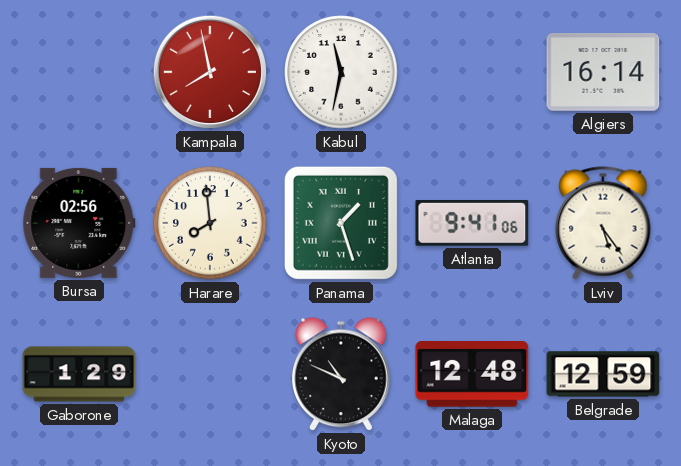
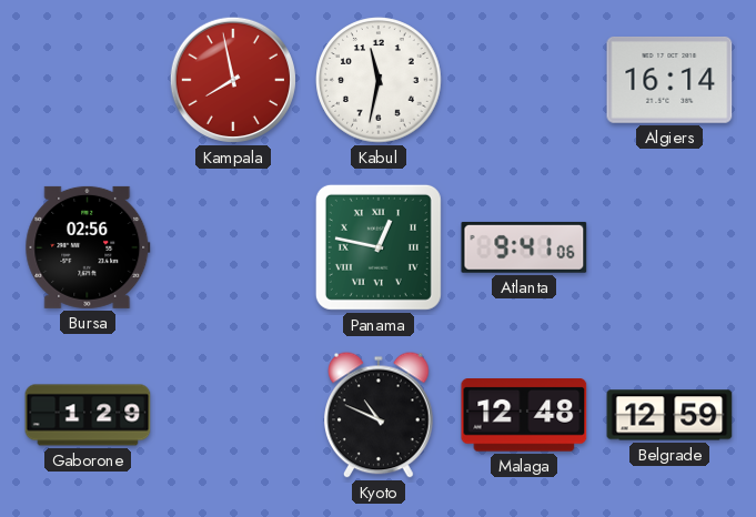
Harare: 7:59 -> none (210, 223)
Panama: 1:27 -> 12:47 (379, 247)
Lviv: 5:24 -> none (603, 223)
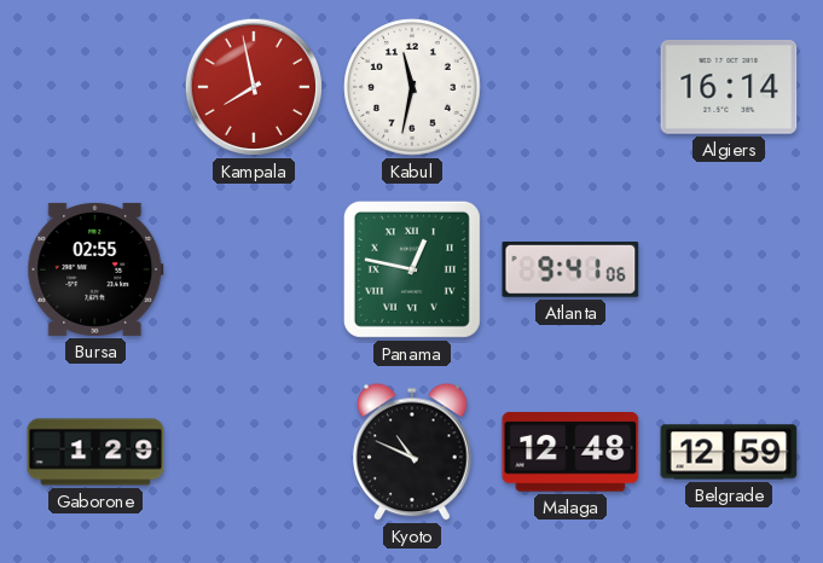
Bursa: 02:56 -> 02:55 (95, 269)
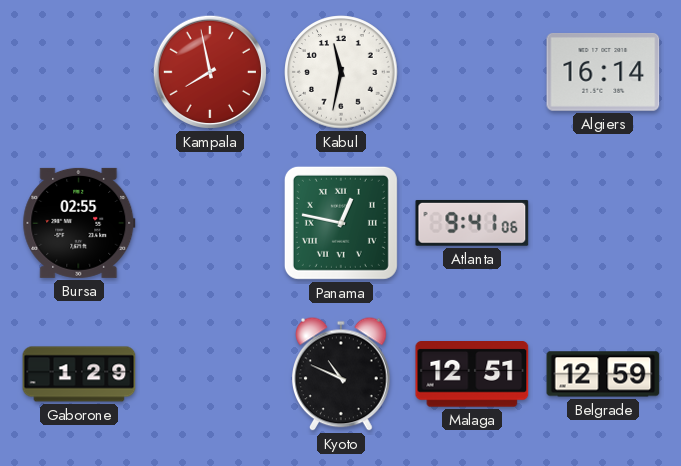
Malaga: 12:48 -> 12:51 (472, 375)
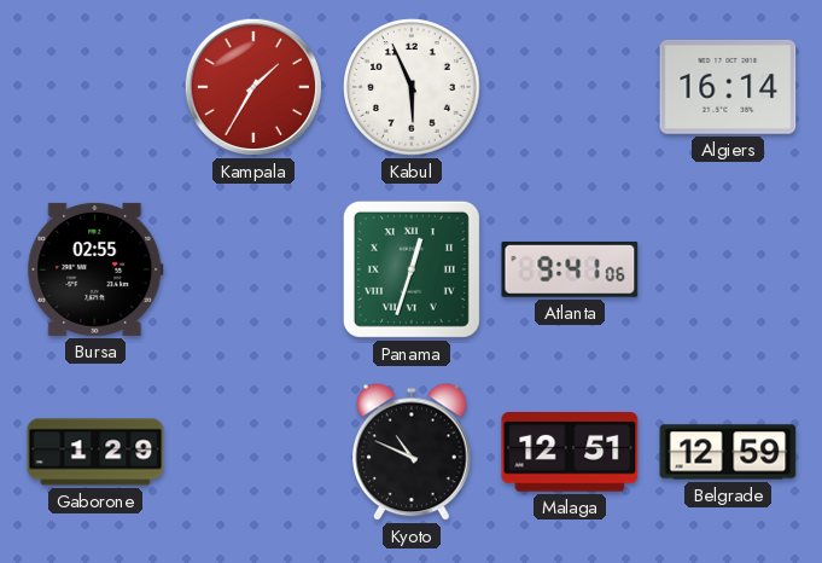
Kampala: 7:58 -> 1:35 (253, 87)
Kabul: 11:32 -> 5:56 (412, 87)
Panama: 12:47 -> 12:33 (412, 269)
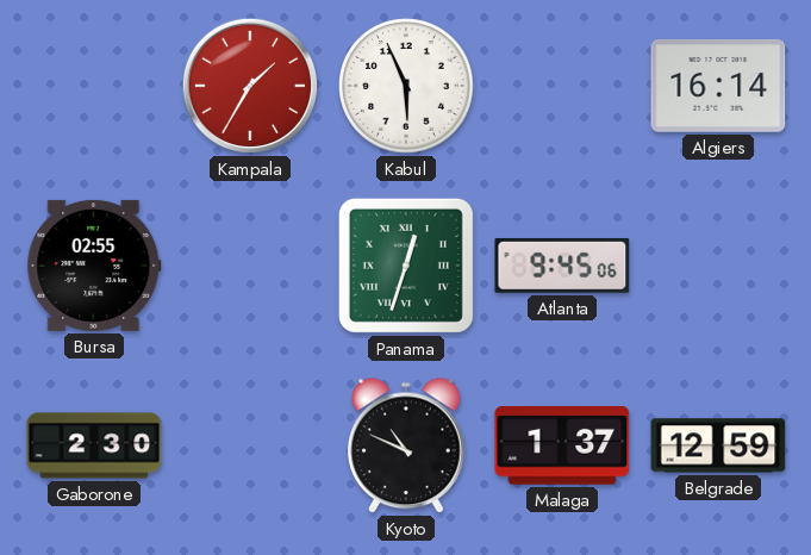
Atlanta: 9:41 -> 9:45 (562, 266)
Gaborone: 1:29 -> 2:30 (94, 445)
Malaga: 12:51 -> 1:37 (562, 447)
